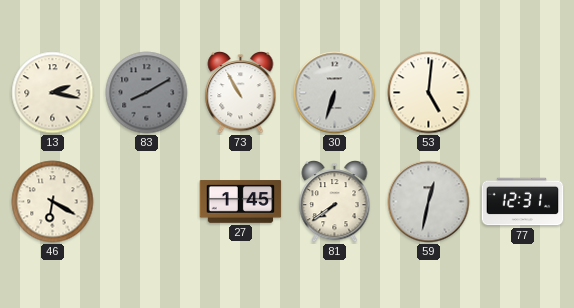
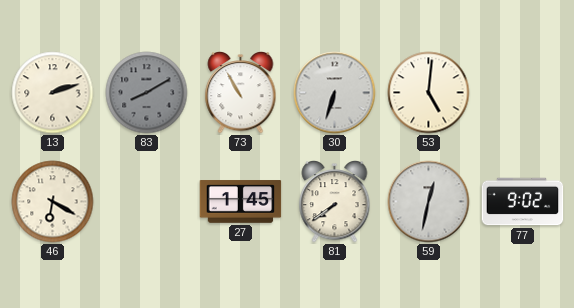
13: 2:17 -> 2:12 (53, 93)
77: 12:31 -> 9:02 (523, 202)
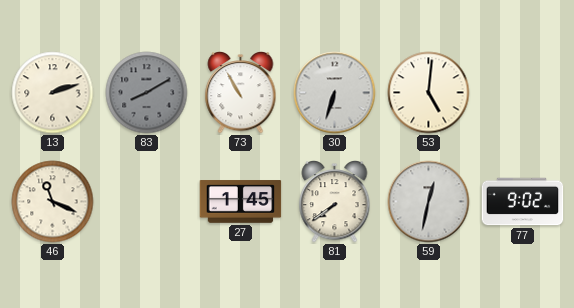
46: 6:20 -> 11:19 (53, 202)
